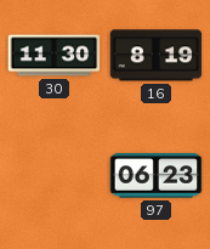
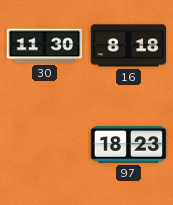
16: 8:19 -> 8:18 (129, 46)
97: 06:23 -> 18:23 (129, 145)
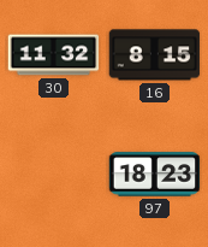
30: 11:30 -> 11:32 (54, 55)
16: 8:18 -> 8:15 (155, 55)
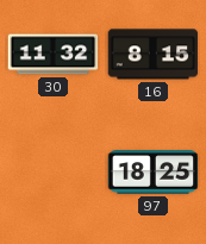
97: 18:23 -> 18:25 (154, 173)
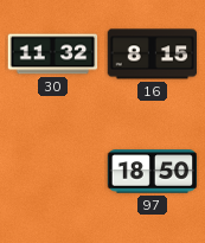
97: 18:25 -> 18:50 (153, 172)
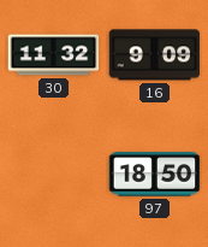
16: 8:15 -> 9:09 (155, 55)
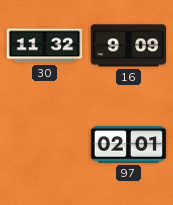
97: 18:50 -> 02:01 (129, 145)
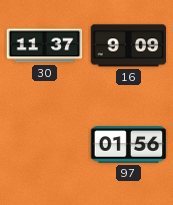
30: 11:32 -> 11:37 (45, 46)
97: 02:01 -> 01:56 (129, 145)
